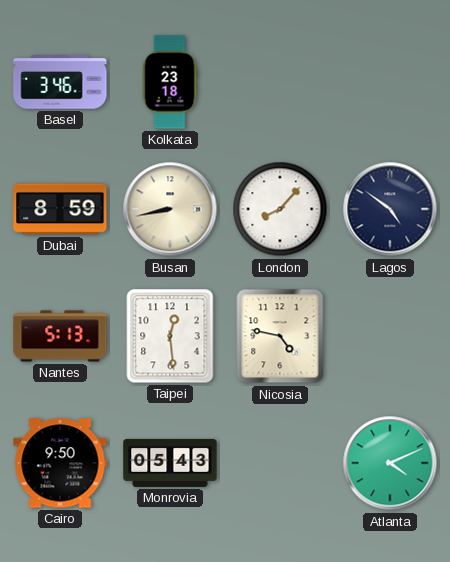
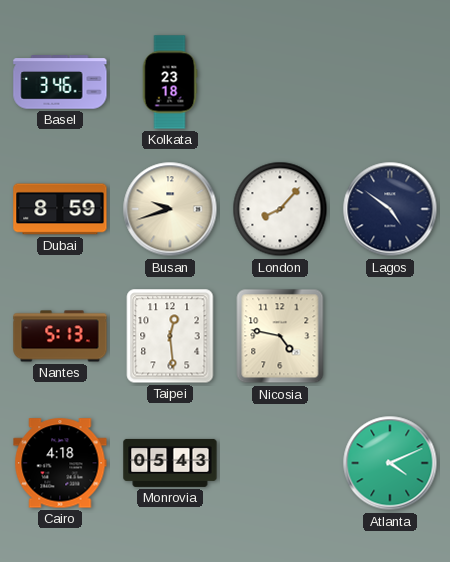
Busan: 8:43 -> 9:42 (170, 209)
Cairo: 9:50 -> 4:18 (60, 463)
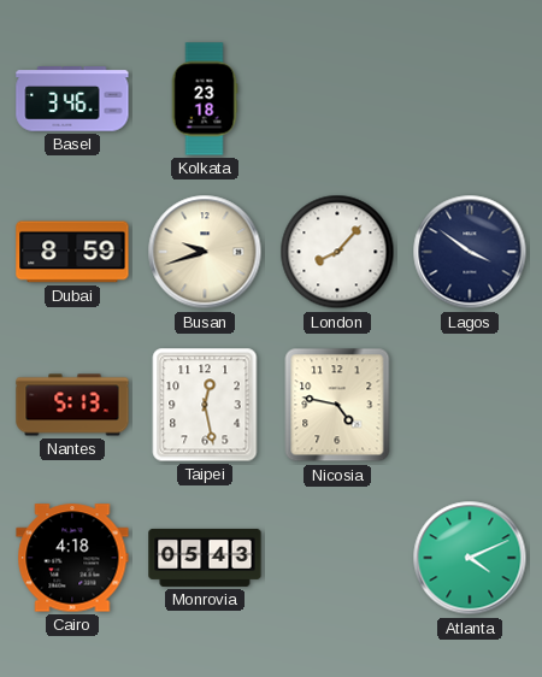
Lagos: 4:51 -> 3:51 (470, 252)
Taipei: 12:29 -> 12:28 (205, 405)
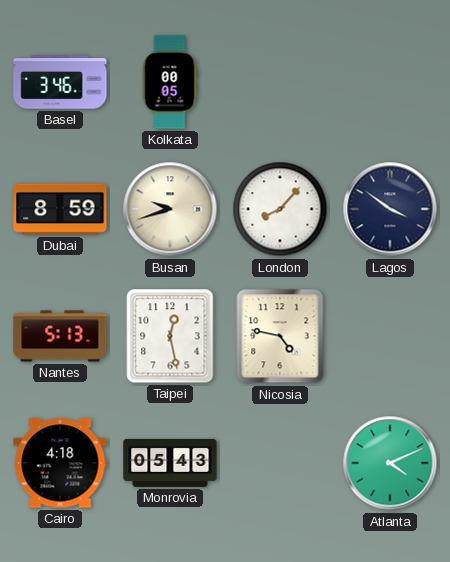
Kolkata: 23:18 -> 00:05 (170, 82)
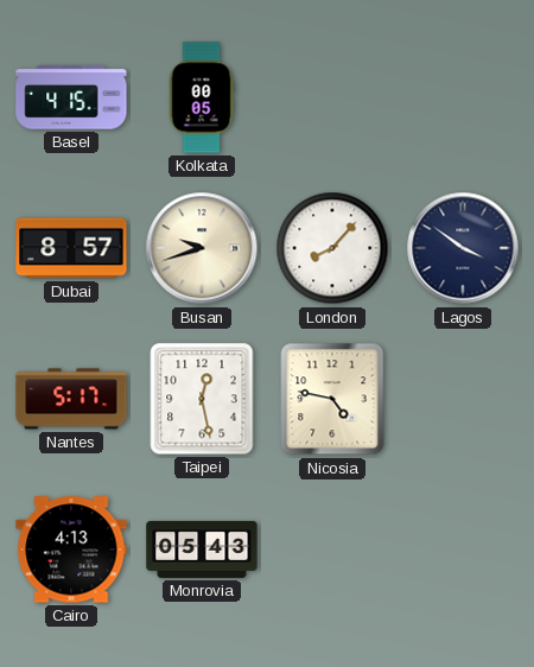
Basel: 3:46 -> 4:15 (71, 97)
Dubai: 8:59 -> 8:57 (71, 248)
Nantes: 5:13 -> 5:17 (71, 399)
Cairo: 4:18 -> 4:13 (71, 550)
Atlanta: 4:11 -> none (390, 463)
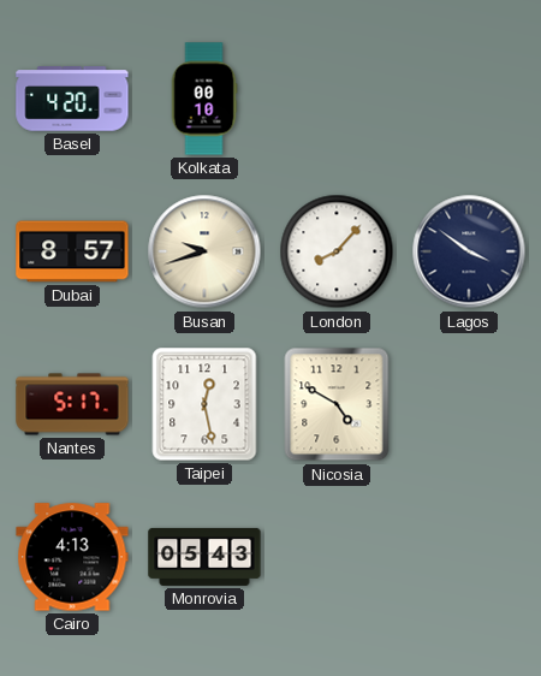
Basel: 4:15 -> 4:20 (72, 99)
Kolkata: 00:05 -> 00:10 (204, 99)
Nicosia: 4:47 -> 4:50 (337, 404)
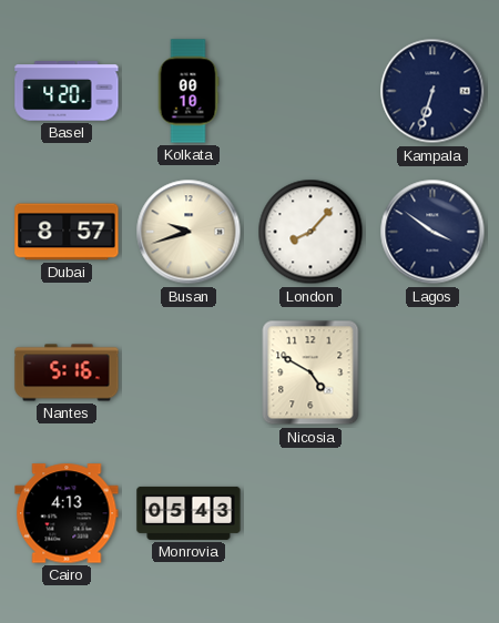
Kampala: none -> 6:33 (432, 91)
Nantes: 5:17 -> 5:16 (67, 372)
Taipei: 12:28 -> none (204, 404)
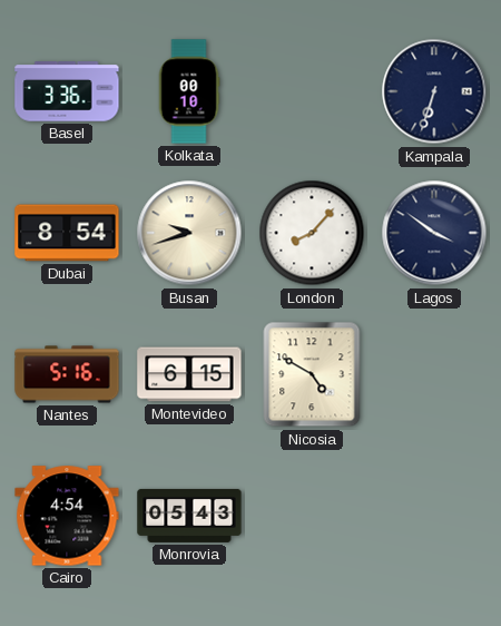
Basel: 4:20 -> 3:36 (67, 91)
Dubai: 8:57 -> 8:54 (67, 233)
Montevideo: none -> 6:15 (189, 374)
Cairo: 4:13 -> 4:54 (67, 516)
